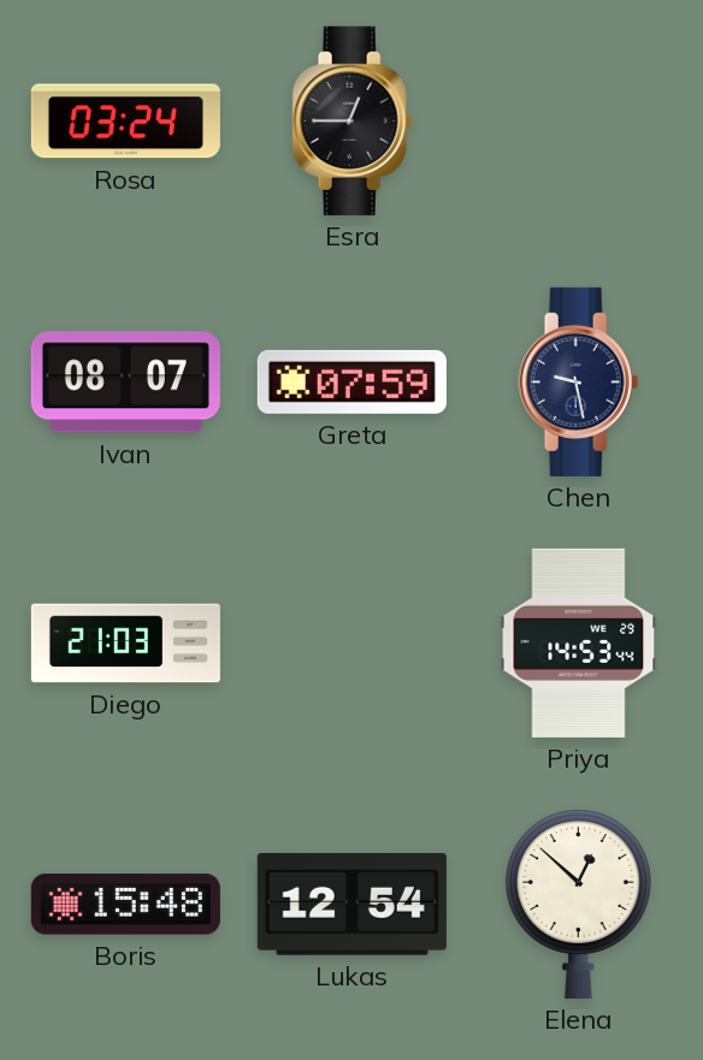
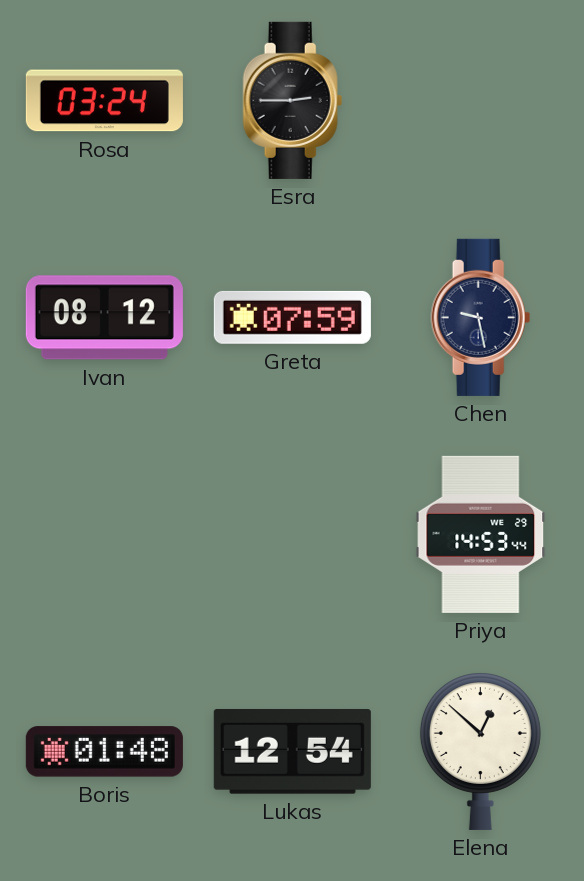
Esra: 12:45 -> 2:45 (293, 100)
Ivan: 08:07 -> 08:12 (104, 318)
Diego: 21:03 -> none (125, 644)
Boris: 15:48 -> 01:48 (104, 752)
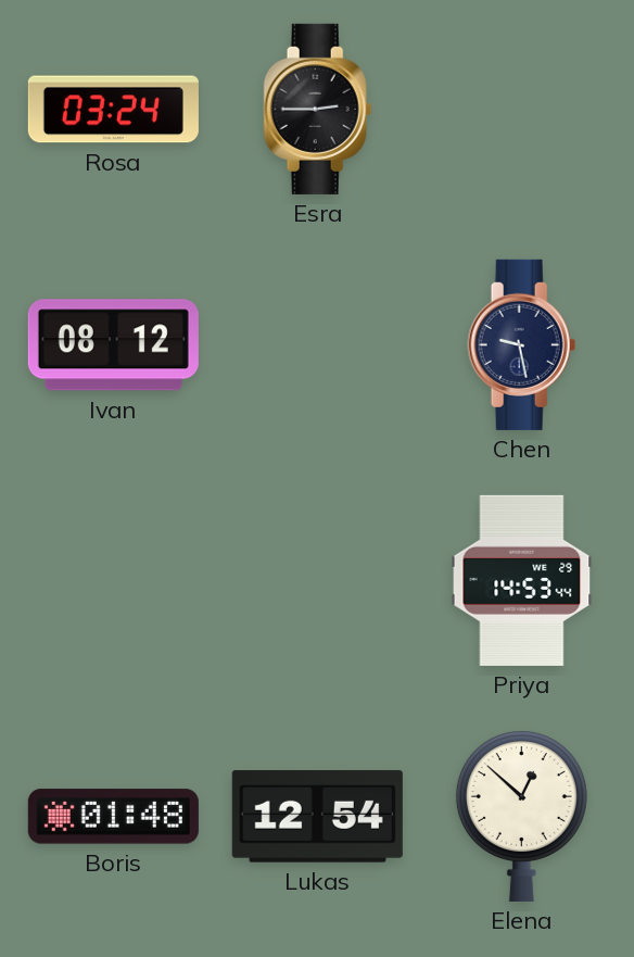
Greta: 07:59 -> none (292, 317)
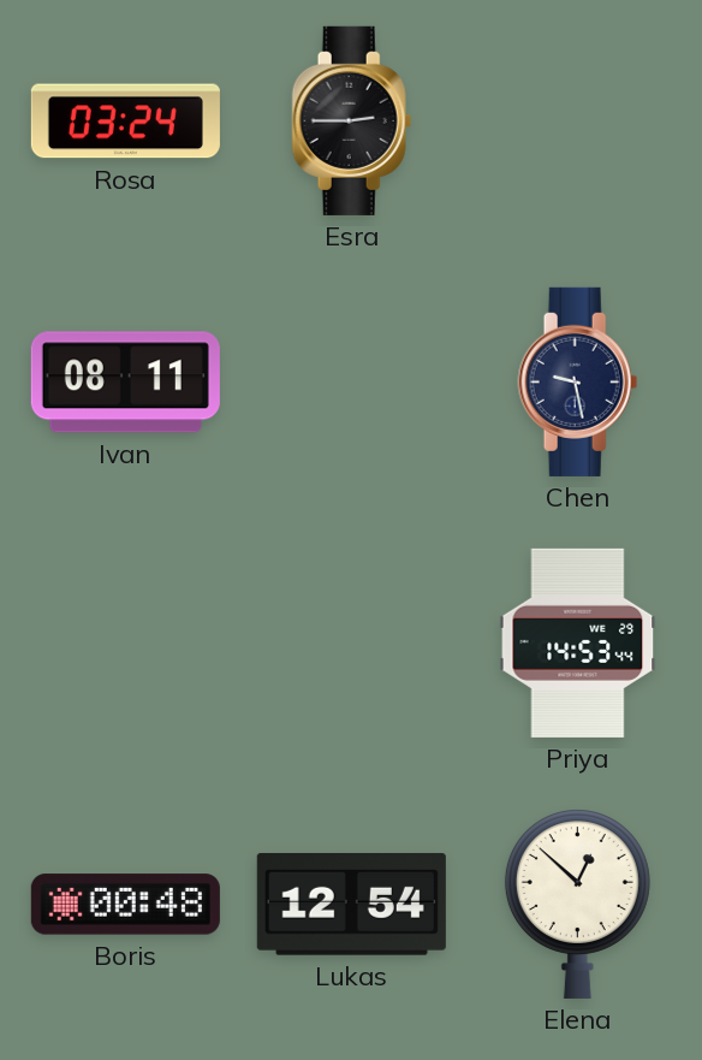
Ivan: 08:12 -> 08:11 (125, 383)
Boris: 01:48 -> 00:48 (125, 905)
